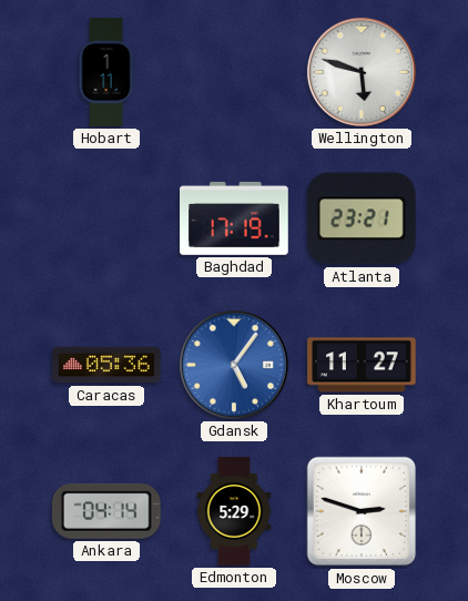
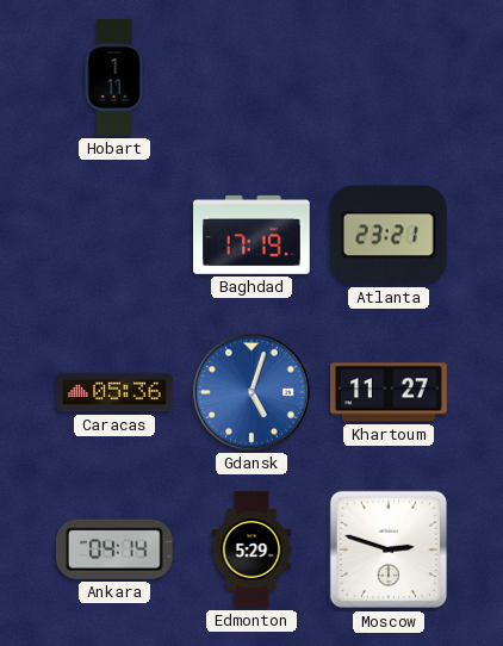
Wellington: 5:48 -> none (362, 72)
Gdansk: 5:06 -> 5:03 (251, 392)
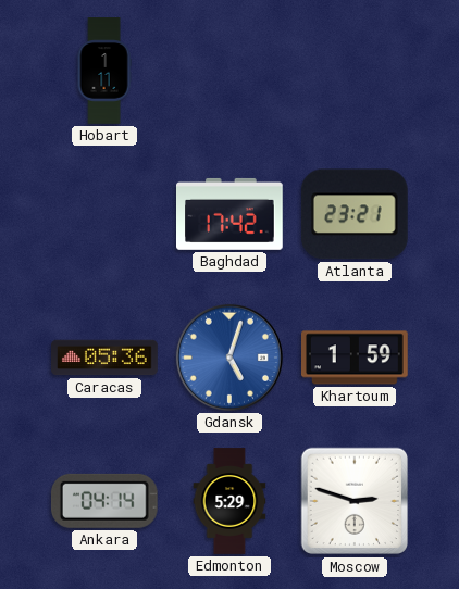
Baghdad: 17:19 -> 17:42 (231, 214)
Khartoum: 11:27 -> 1:59 (356, 358)
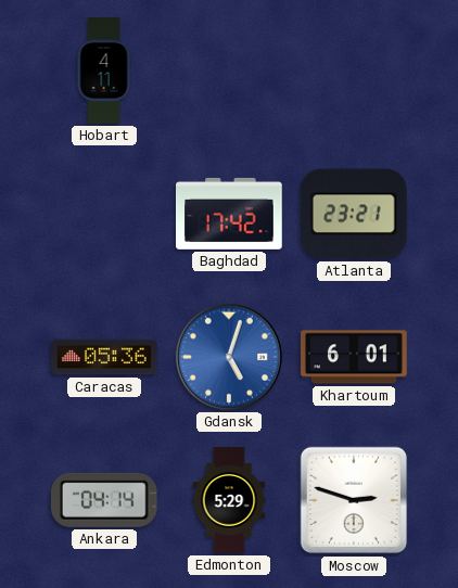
Hobart: 1:11 -> 4:11 (104, 71)
Khartoum: 1:59 -> 6:01 (355, 357)
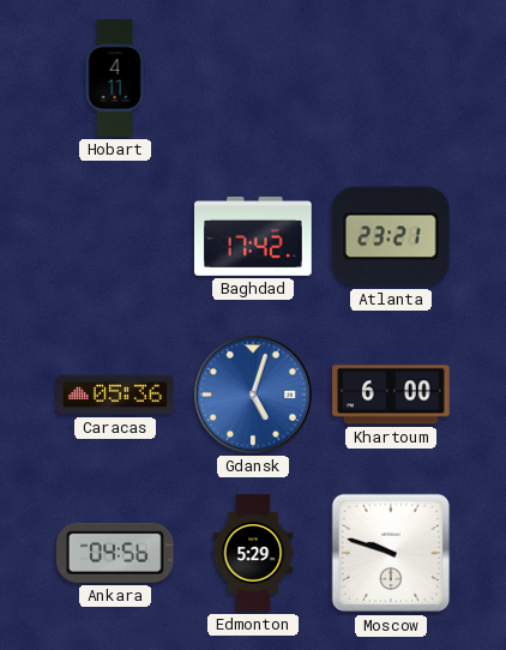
Khartoum: 6:01 -> 6:00 (392, 395)
Ankara: 04:14 -> 04:56 (115, 553)
Moscow: 2:48 -> 9:48 (391, 553)
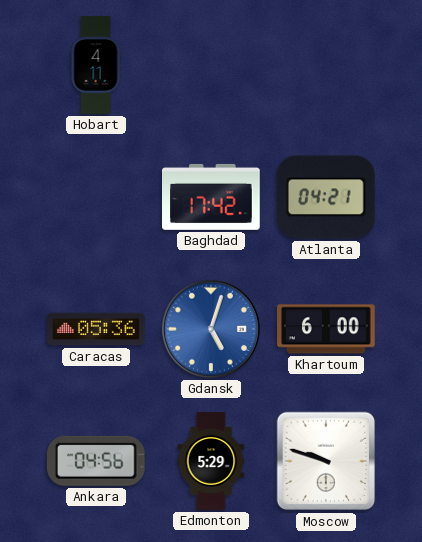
Atlanta: 23:21 -> 04:21 (326, 197)
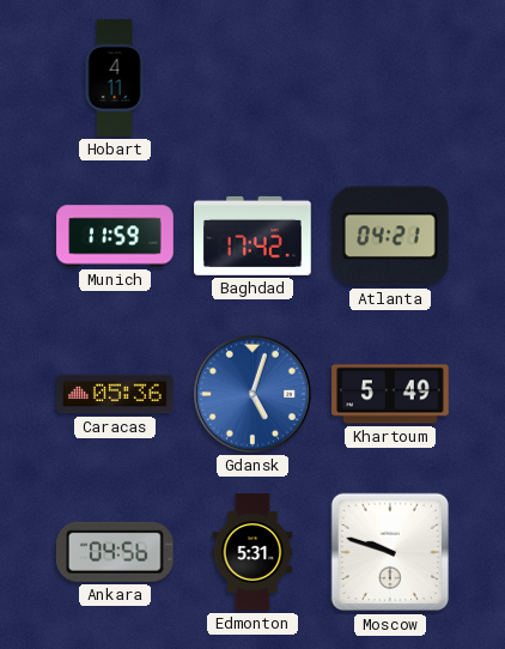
Munich: none -> 11:59 (115, 236)
Khartoum: 6:00 -> 5:49 (391, 394)
Edmonton: 5:29 -> 5:31 (252, 552)
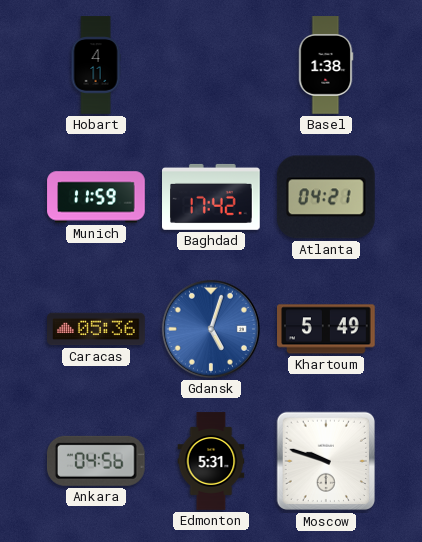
Basel: none -> 1:38 (326, 65)
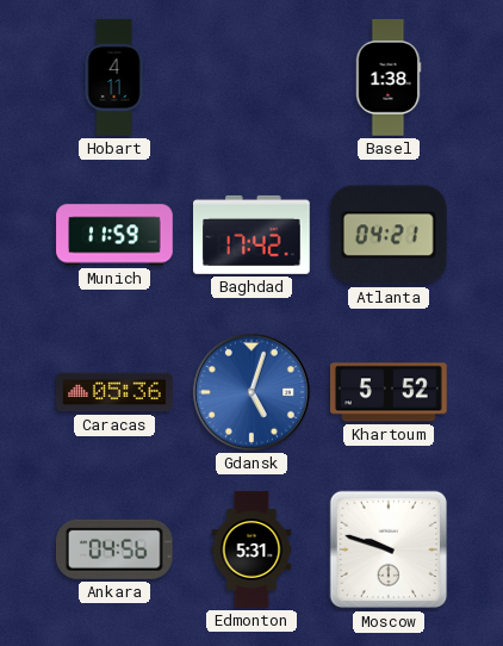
Khartoum: 5:49 -> 5:52 (390, 392)
